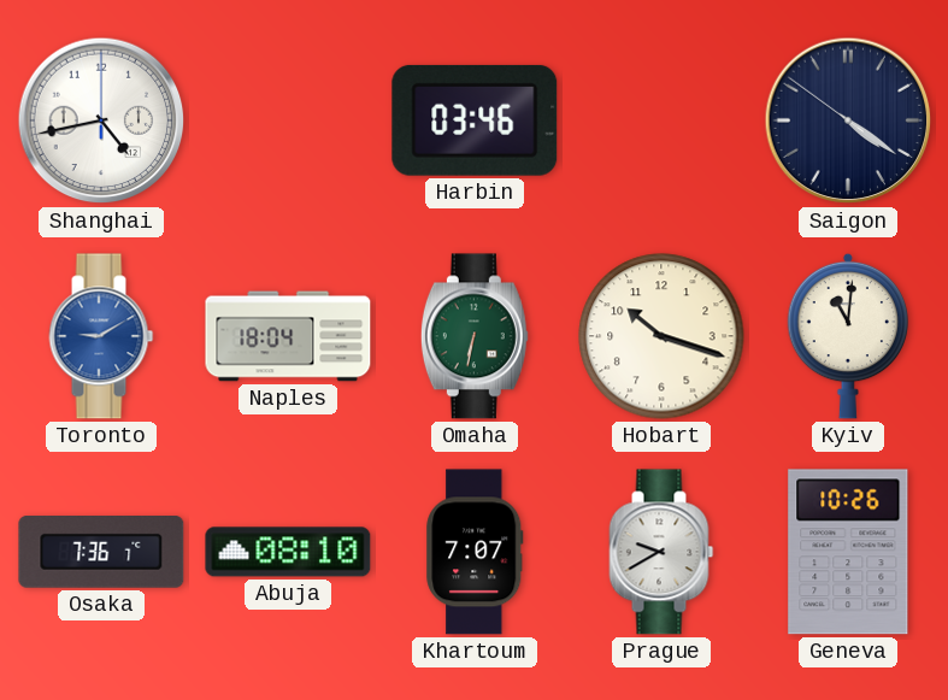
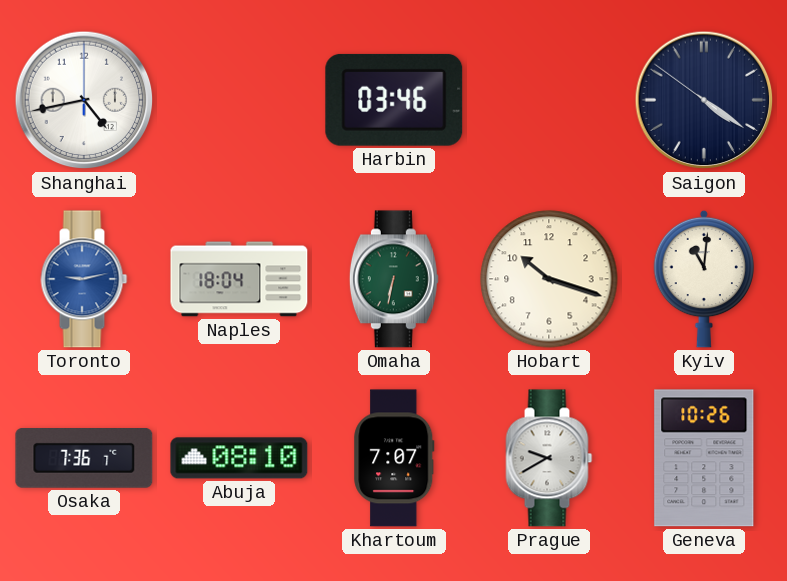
Toronto: 9:10 -> 9:13 (84, 279)
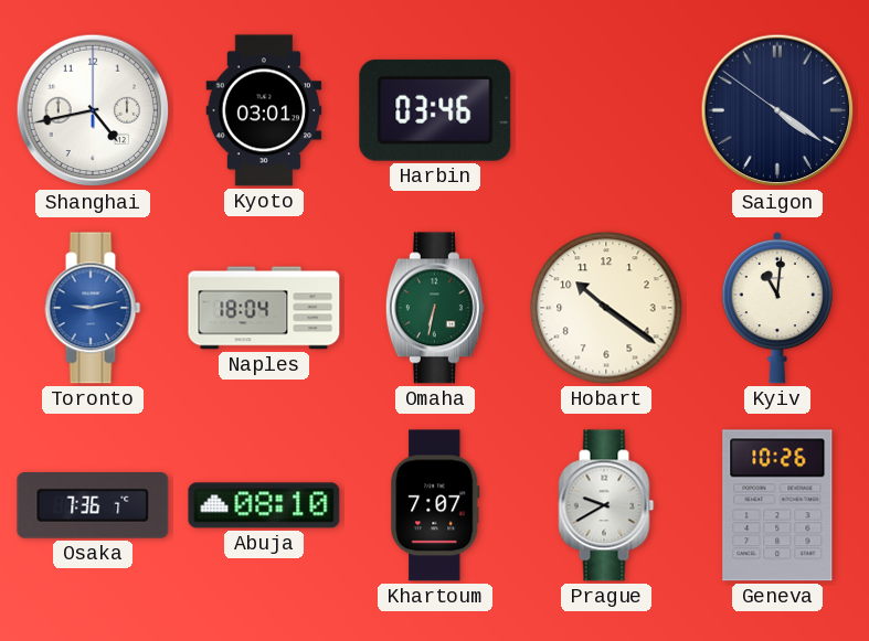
Kyoto: none -> 03:01 (264, 110)
Hobart: 10:18 -> 10:21 (606, 308)
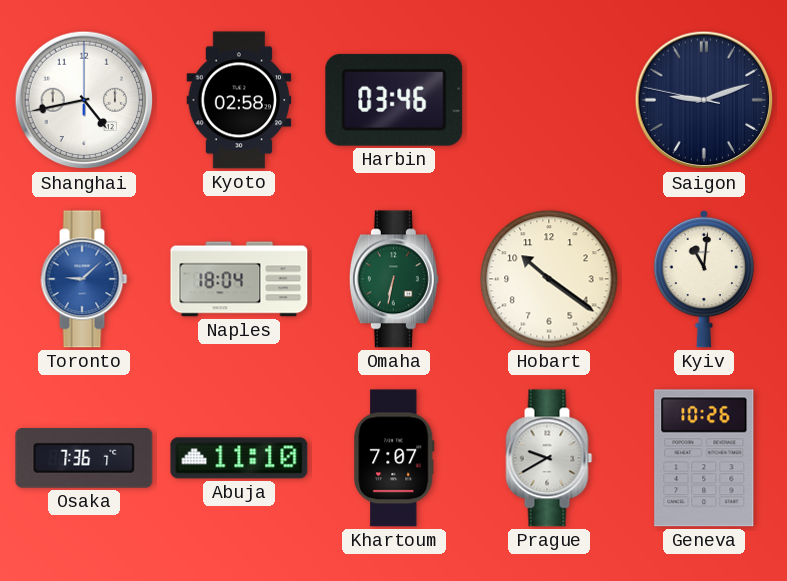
Kyoto: 03:01 -> 02:58 (239, 100)
Saigon: 4:20 -> 9:11 (704, 100)
Toronto: 9:13 -> 9:08 (84, 279)
Abuja: 08:10 -> 11:10 (239, 458)
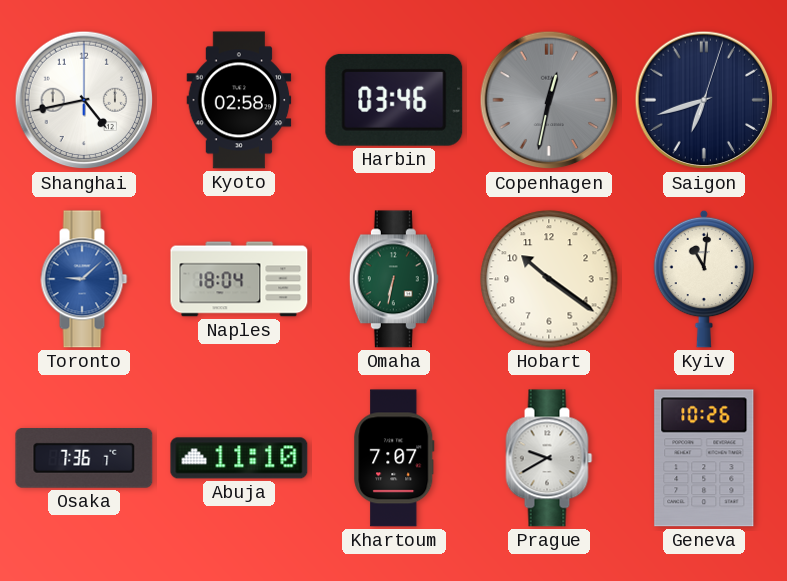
Copenhagen: none -> 12:32 (549, 100)
Saigon: 9:11 -> 6:42 (704, 100)
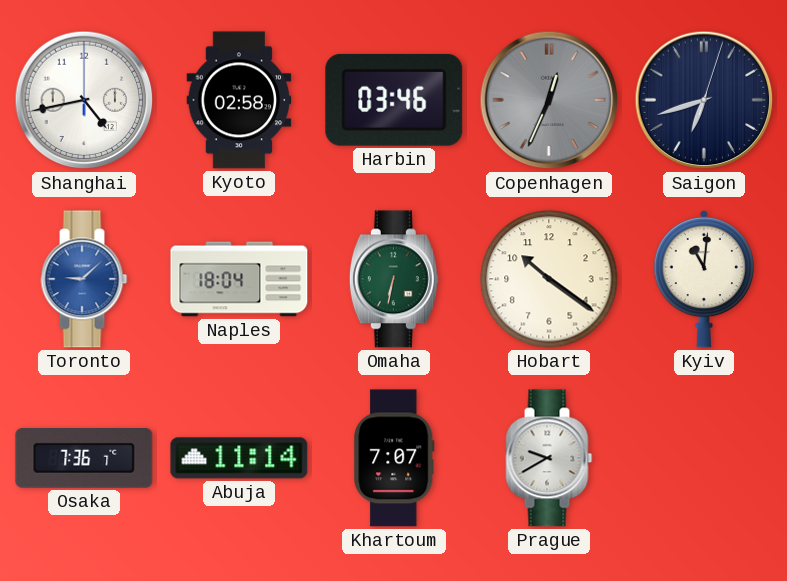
Copenhagen: 12:32 -> 12:34 (549, 100)
Abuja: 11:10 -> 11:14 (239, 458)
Geneva: 10:26 -> none (704, 458)
